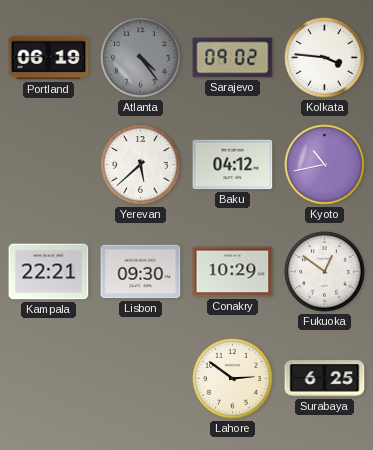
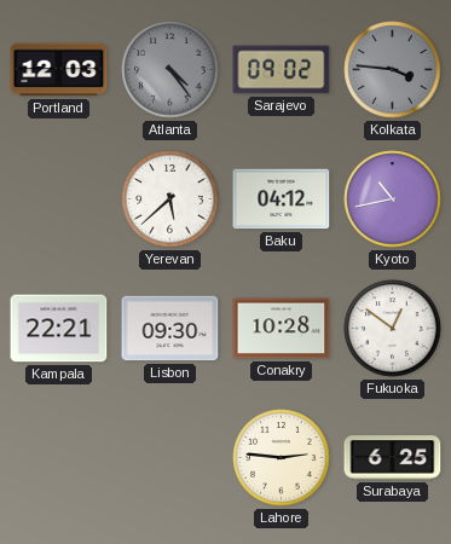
Portland: 06:19 -> 12:03 (59, 70)
Kolkata dial: white -> grey (393, 70)
Conakry: 10:29 -> 10:28 (282, 329)
Lahore: 2:51 -> 2:46 (282, 458)
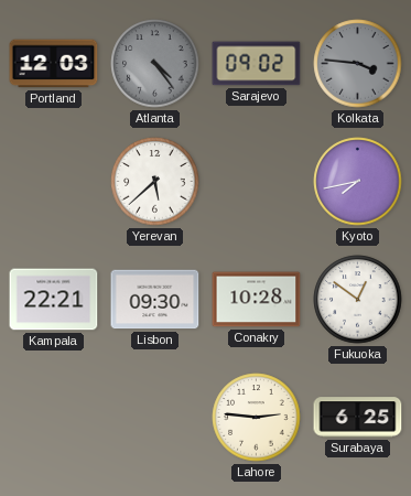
Baku: 04:12 -> none (282, 199)
Kyoto: 10:43 -> 7:43 (358, 182)
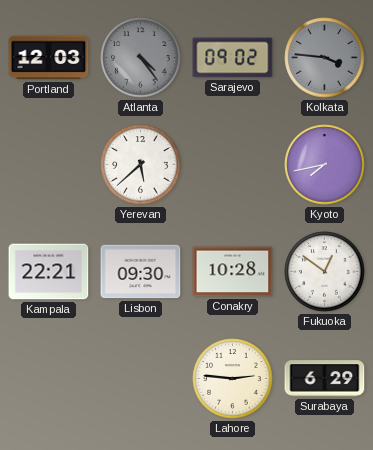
Surabaya: 6:25 -> 6:29 (325, 379)
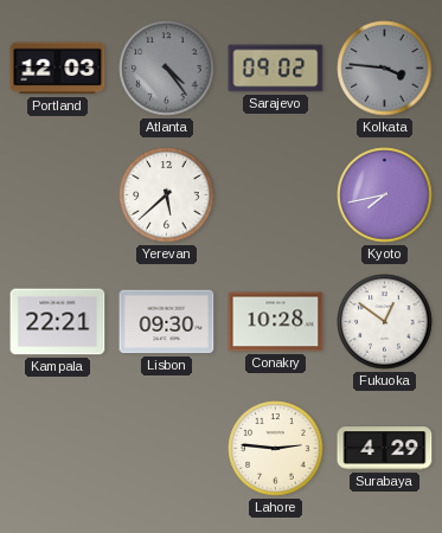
Surabaya: 6:29 -> 4:29 (385, 449)
